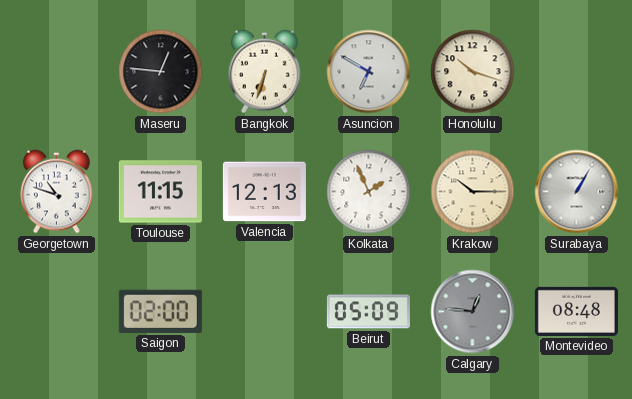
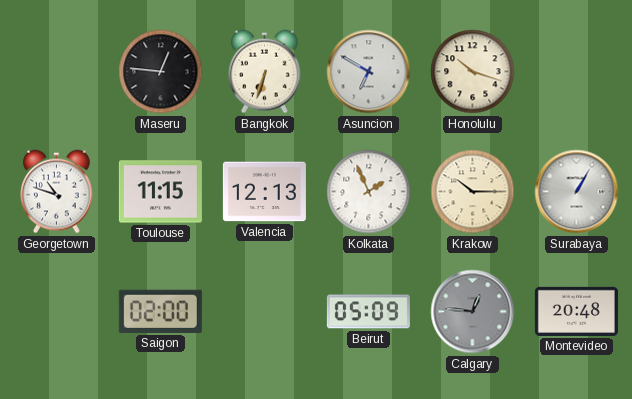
Montevideo: 08:48 -> 20:48 (576, 311)
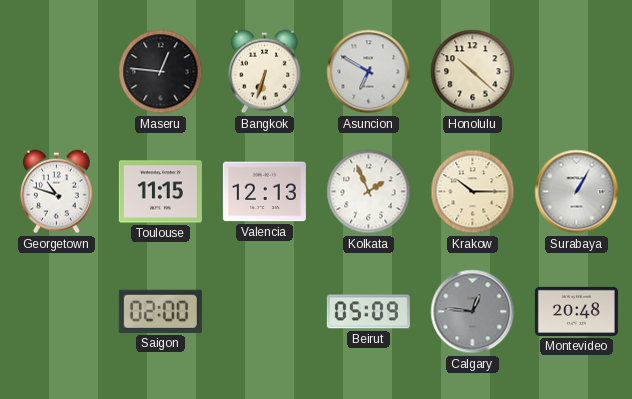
Honolulu: 10:18 -> 10:22 (473, 72)
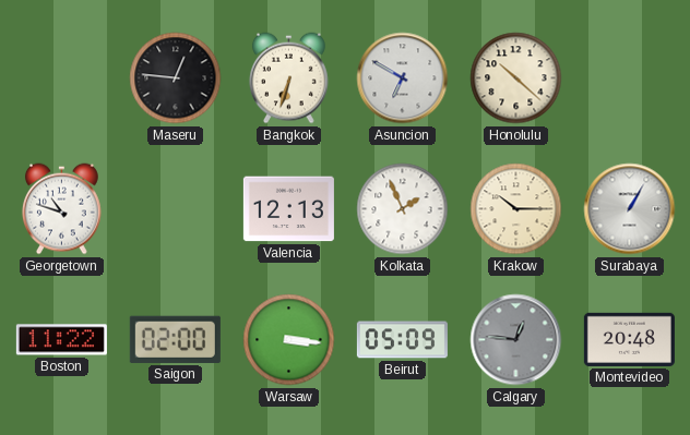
Toulouse: 11:15 -> none (160, 192)
Boston: none -> 11:22 (61, 340)
Warsaw: none -> 3:16 (289, 340)
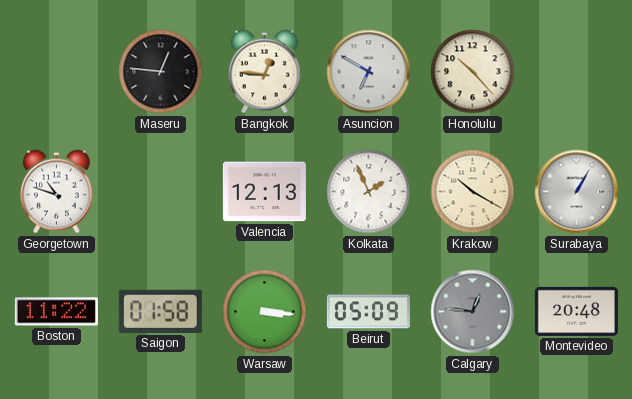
Bangkok: 6:33 -> 12:46 (264, 72)
Honolulu: 10:22 -> 10:23 (473, 72)
Krakow: 10:15 -> 10:20 (473, 192)
Saigon: 02:00 -> 01:58 (160, 311)
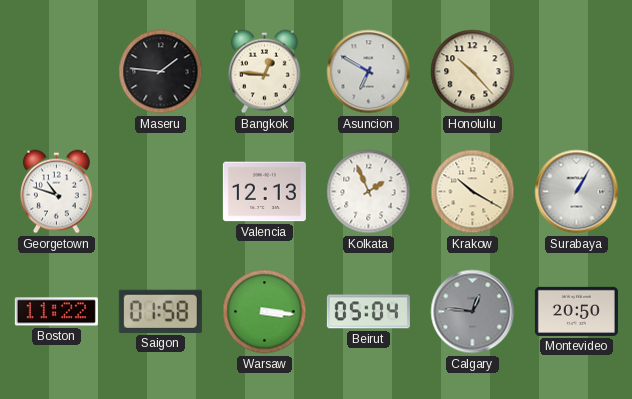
Maseru: 12:46 -> 1:46 (161, 72)
Beirut: 05:09 -> 05:04 (368, 312)
Montevideo: 20:48 -> 20:50 (576, 311)
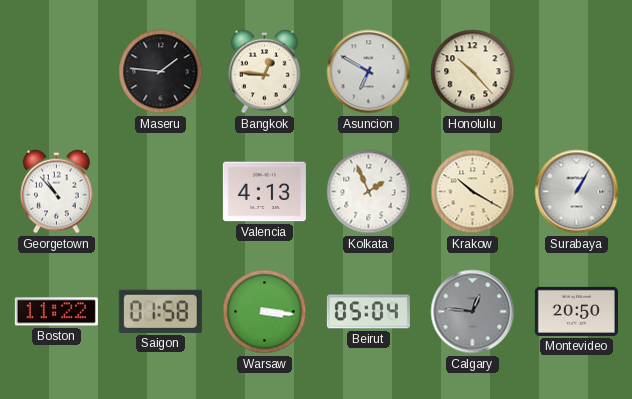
Georgetown: 10:48 -> 10:53 (56, 192)
Valencia: 12:13 -> 4:13 (264, 192)
